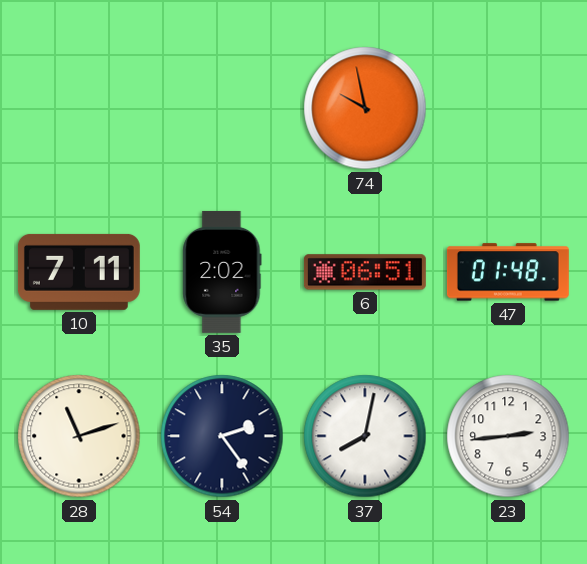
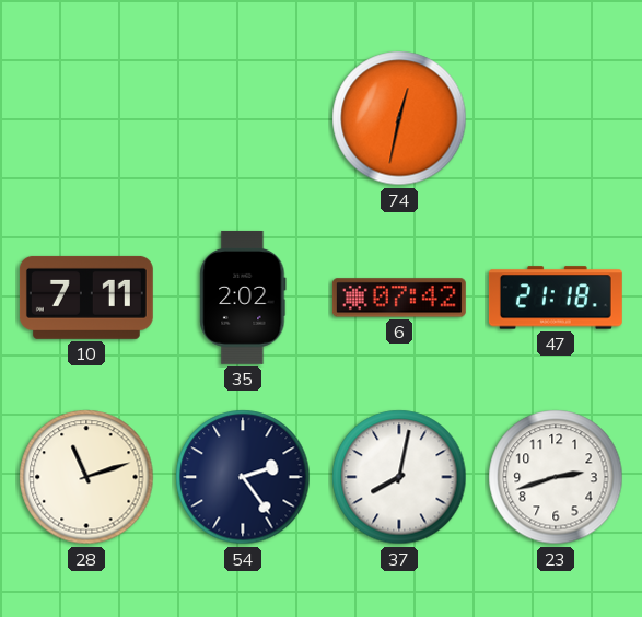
74: 9:58 -> 12:32 (399, 118)
6: 06:51 -> 07:42 (399, 298)
47: 01:48 -> 21:18 (556, 298)
23: 2:44 -> 2:42 (556, 477)
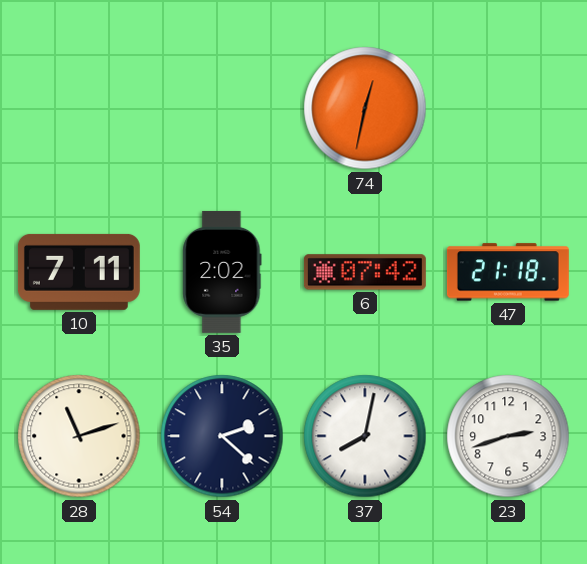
54: 2:24 -> 2:22 (222, 436)
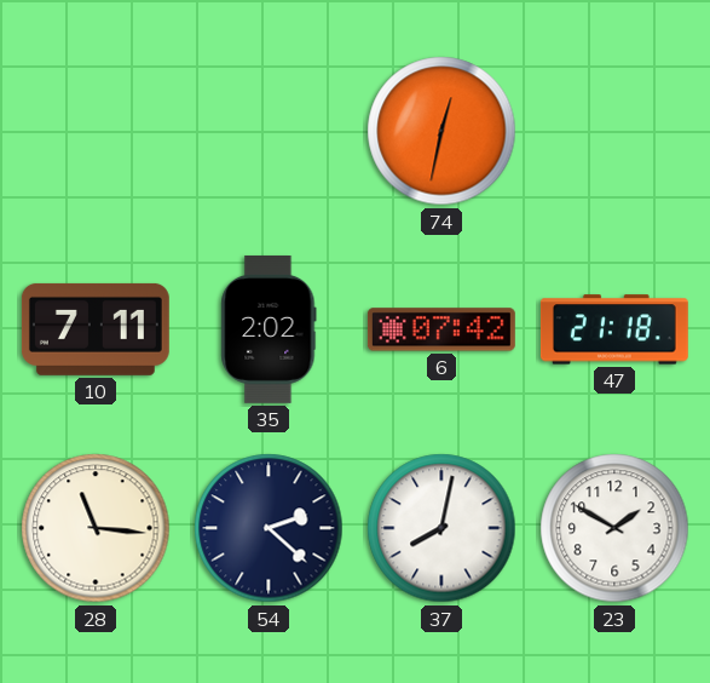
28: 11:12 -> 11:16 (96, 528)
23: 2:42 -> 1:50 (614, 528)
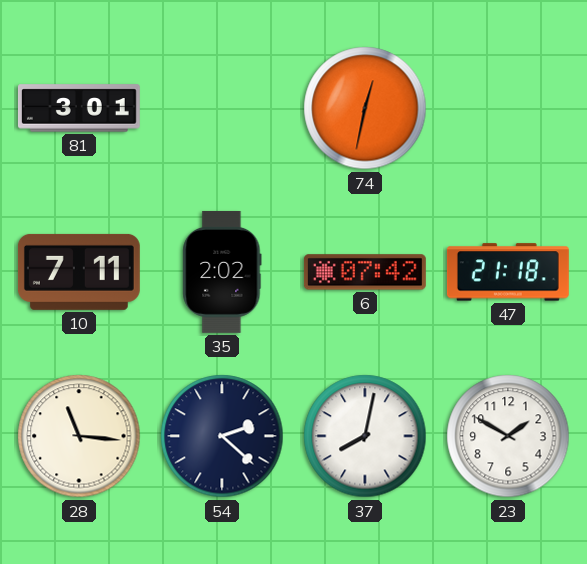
81: none -> 3:01 (79, 108)
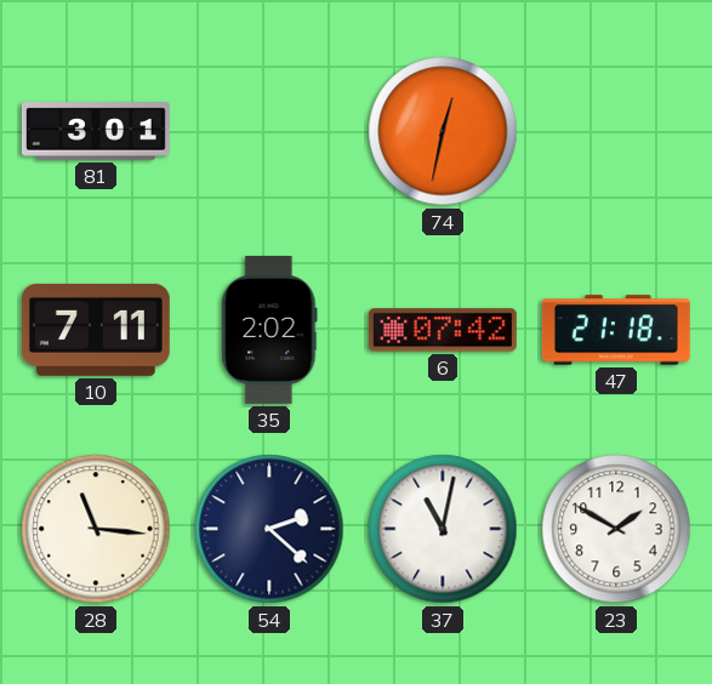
37: 8:02 -> 11:02 (443, 529)
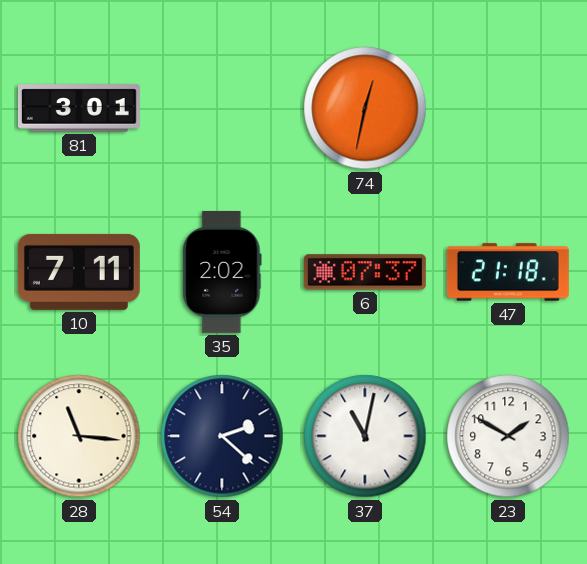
6: 07:42 -> 07:37 (365, 272)
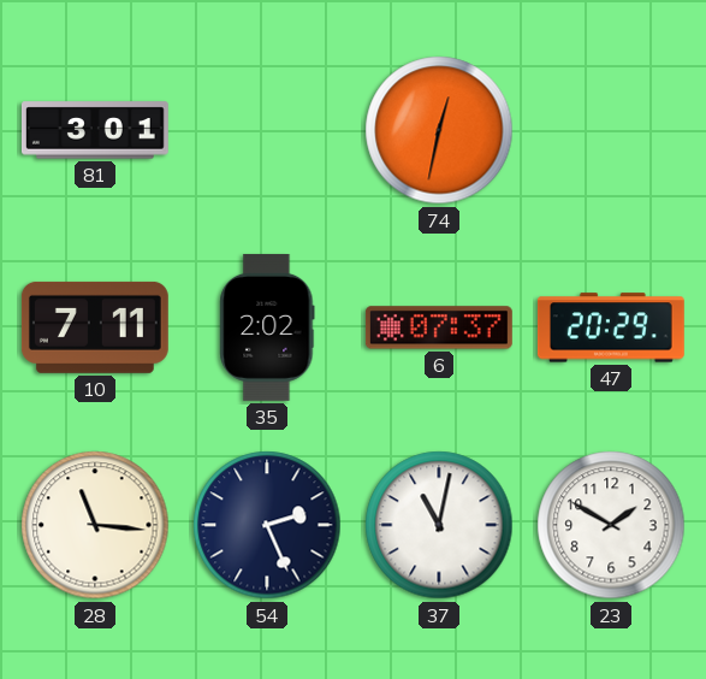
47: 21:18 -> 20:29 (611, 327)
54: 2:22 -> 2:26 (267, 525)
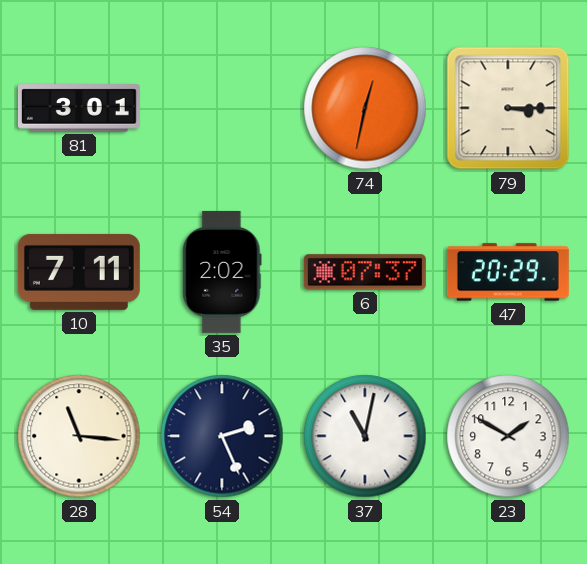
79: none -> 3:15 (508, 108)
